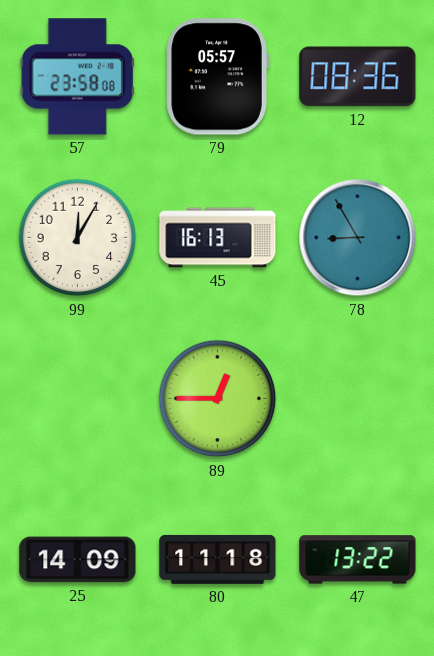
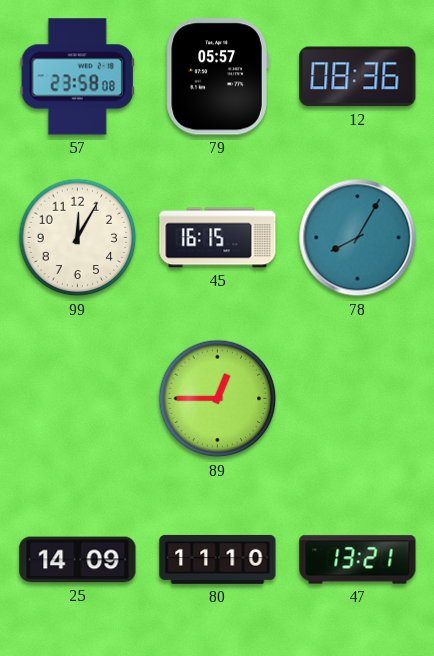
45: 16:13 -> 16:15 (218, 238)
78: 8:55 -> 8:05 (358, 238)
80: 11:18 -> 11:10 (218, 559)
47: 13:22 -> 13:21 (358, 560)
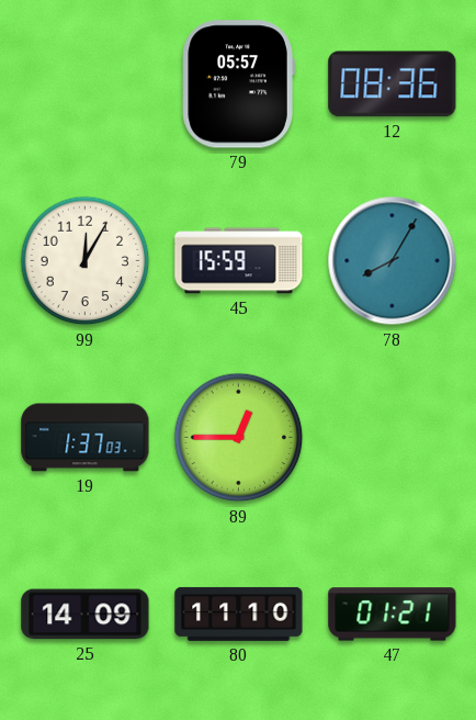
57: 23:58 -> none (77, 77)
45: 16:15 -> 15:59 (239, 261)
19: none -> 1:37 (86, 438)
47: 13:21 -> 01:21 (393, 615)
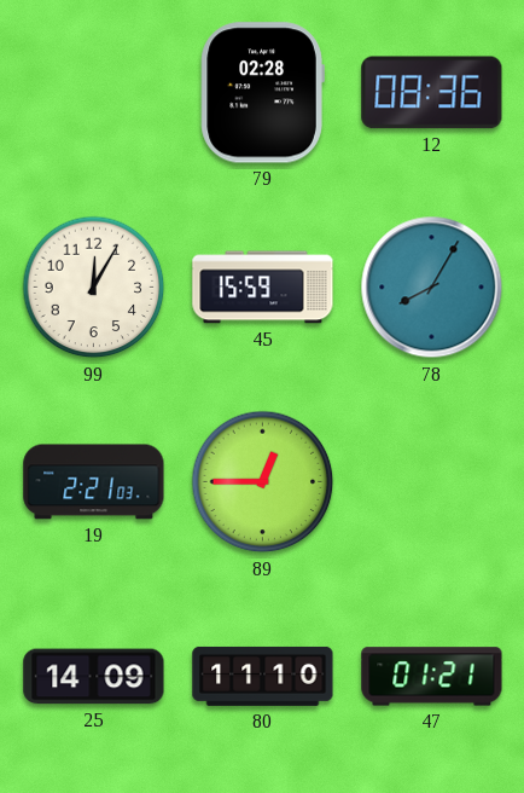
79: 05:57 -> 02:28 (262, 93)
19: 1:37 -> 2:21 (94, 482)
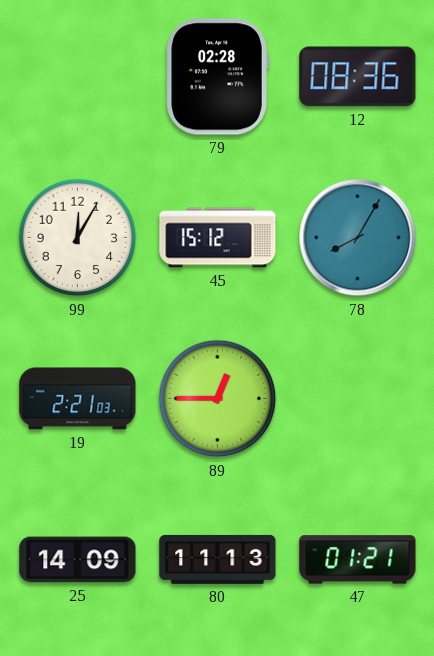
45: 15:59 -> 15:12 (218, 238)
80: 11:10 -> 11:13 (218, 559)
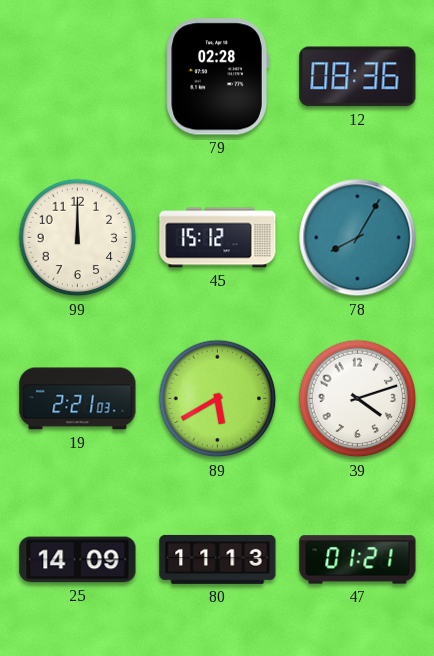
99: 12:05 -> 12:00 (78, 238)
89: 12:45 -> 5:40 (218, 399)
39: none -> 4:12 (358, 399)
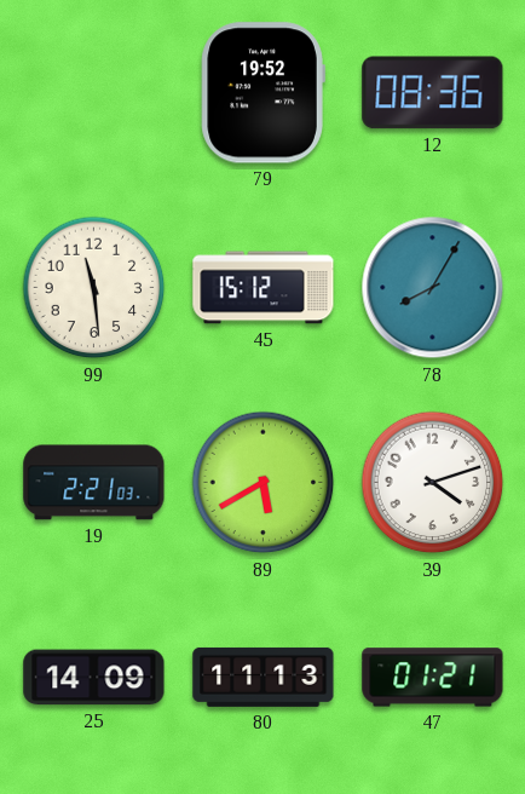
79: 02:28 -> 19:52 (262, 93)
99: 12:00 -> 11:29 (94, 288)
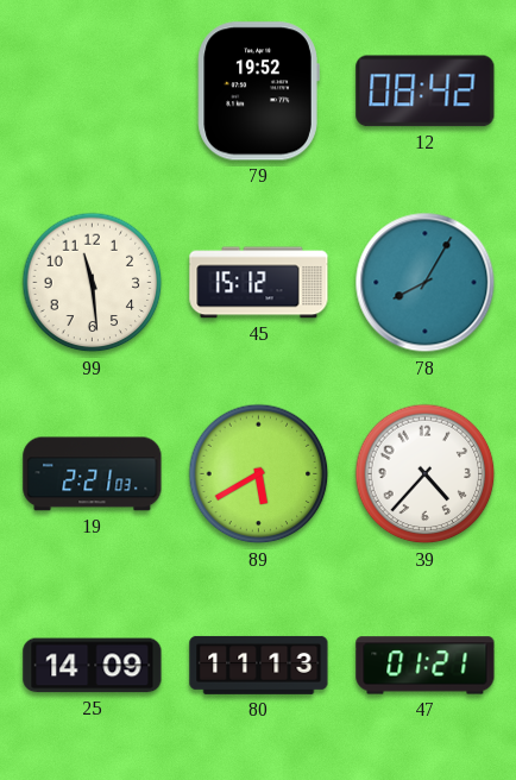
12: 08:36 -> 08:42 (426, 92)
39: 4:12 -> 4:37 (426, 474)
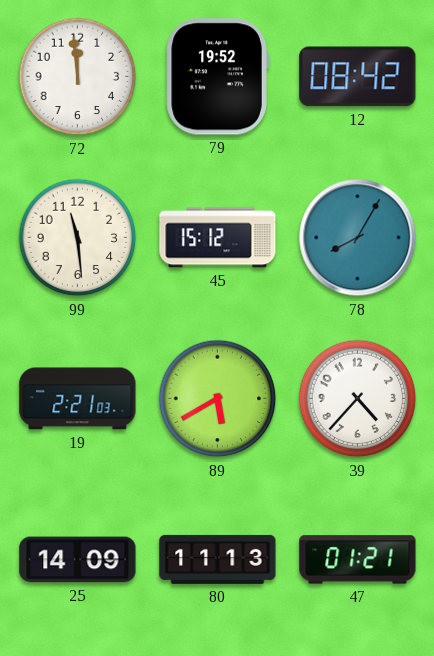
72: none -> 11:59 (78, 77)
